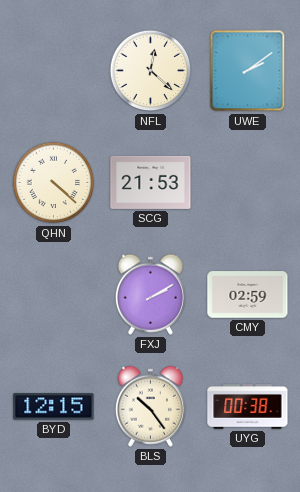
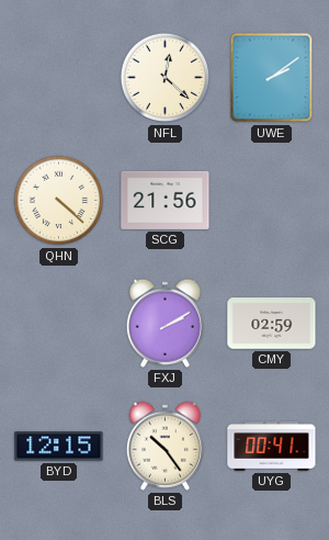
SCG: 21:53 -> 21:56 (166, 200)
UYG: 00:38 -> 00:41 (272, 447)
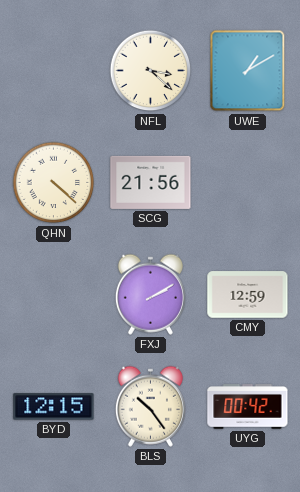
NFL: 12:22 -> 3:22 (151, 71)
UWE: 2:09 -> 1:10 (248, 71)
CMY: 02:59 -> 12:59 (248, 295)
UYG: 00:41 -> 00:42 (248, 407)
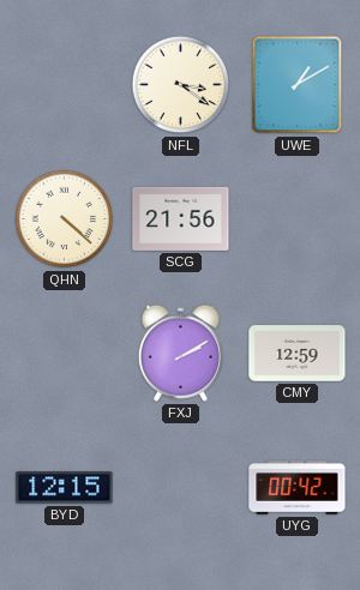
NFL: 3:22 -> 3:21 (181, 85)
BLS: 10:24 -> none (150, 406)
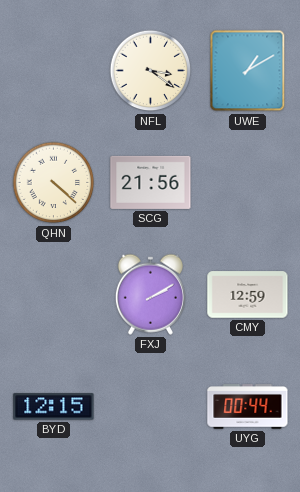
UYG: 00:42 -> 00:44 (248, 407)
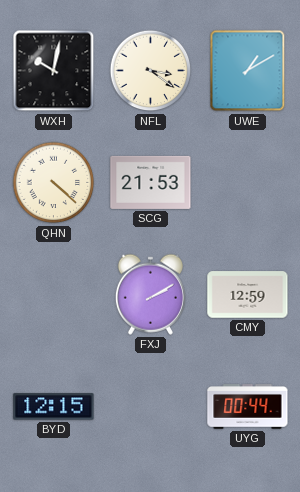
WXH: none -> 10:02 (54, 71)
SCG: 21:56 -> 21:53 (151, 182)
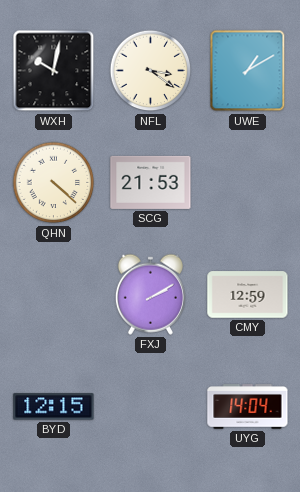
UYG: 00:44 -> 14:04 (248, 407)
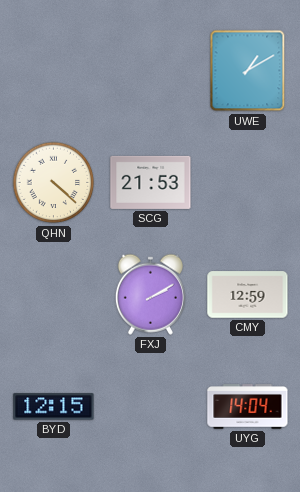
WXH: 10:02 -> none (54, 71)
NFL: 3:21 -> none (151, 71)
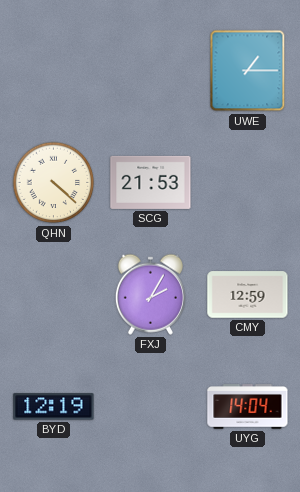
UWE: 1:10 -> 1:15 (248, 71)
FXJ: 2:10 -> 2:05 (150, 294)
BYD: 12:15 -> 12:19 (54, 407)
